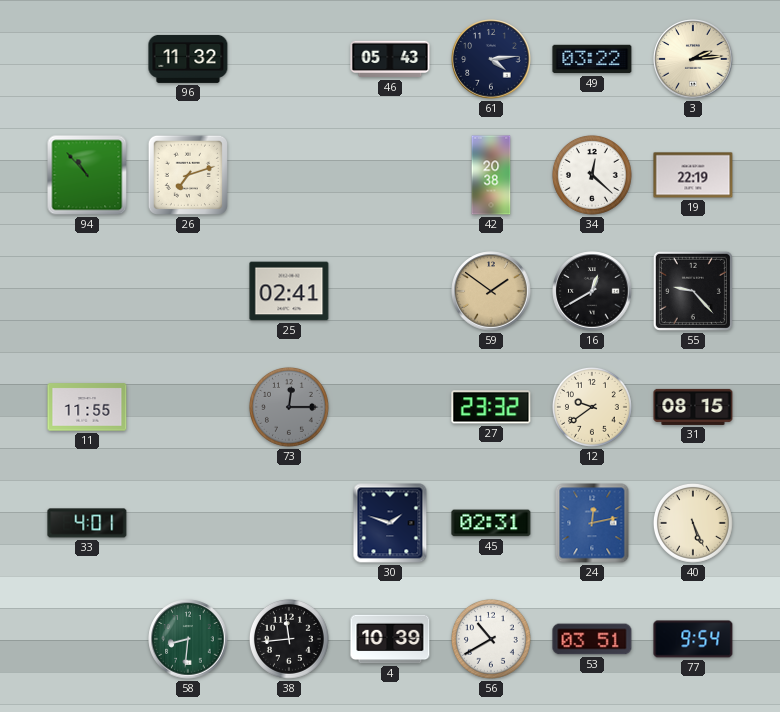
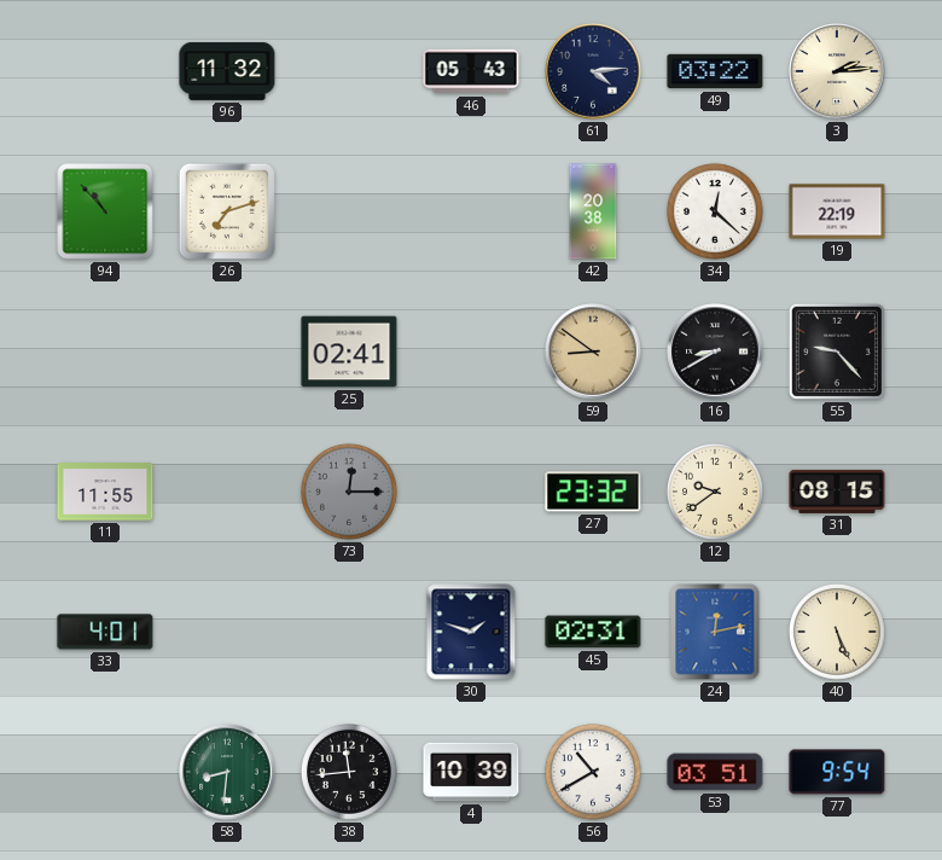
59: 1:51 -> 8:51 (593, 351)
16: 12:40 -> 8:40 (715, 351)
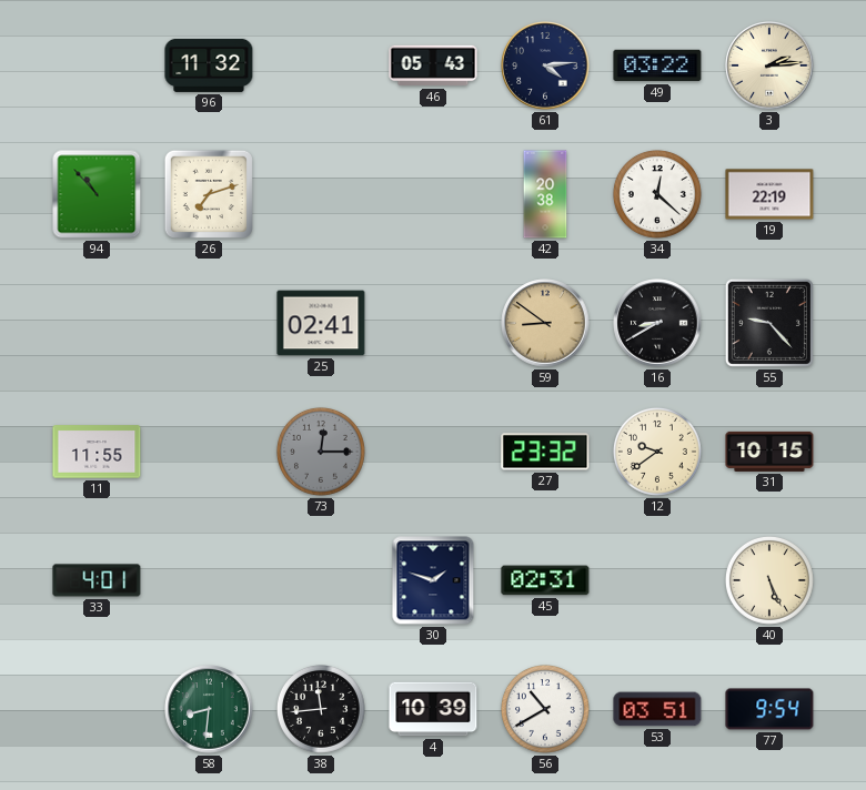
31: 08:15 -> 10:15 (769, 452)
24: 12:13 -> none (715, 632)
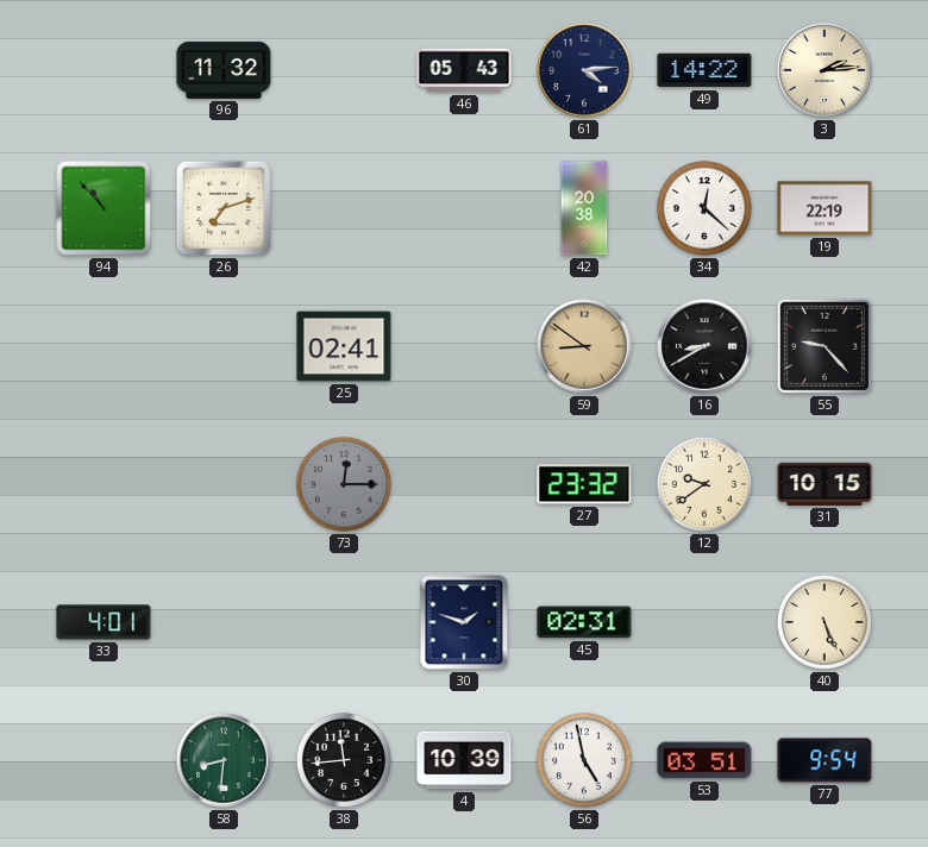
49: 03:22 -> 14:22 (704, 70)
11: 11:55 -> none (97, 452)
56: 10:40 -> 4:58 (584, 760)
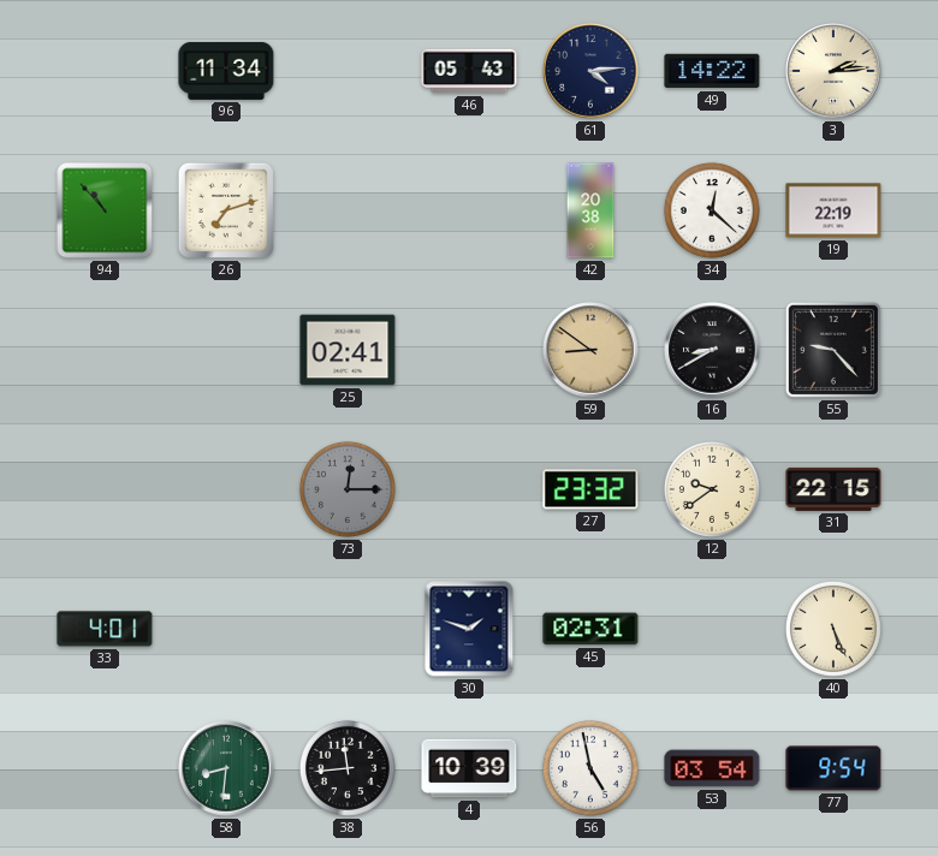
96: 11:32 -> 11:34 (226, 71)
31: 10:15 -> 22:15 (833, 489)
53: 03:51 -> 03:54 (712, 768)
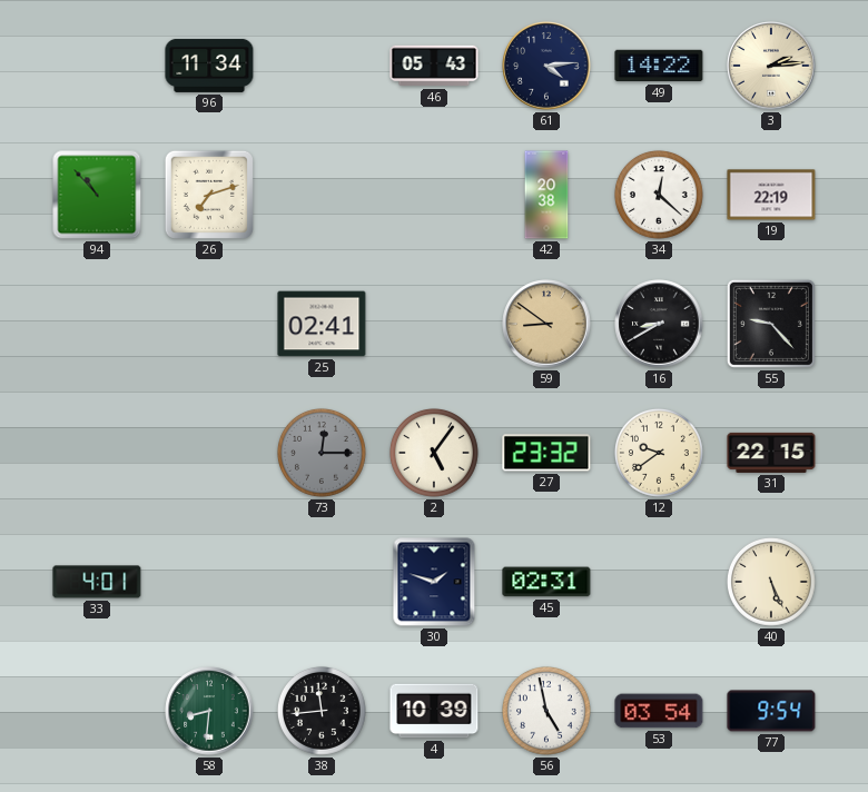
2: none -> 5:06 (434, 453)
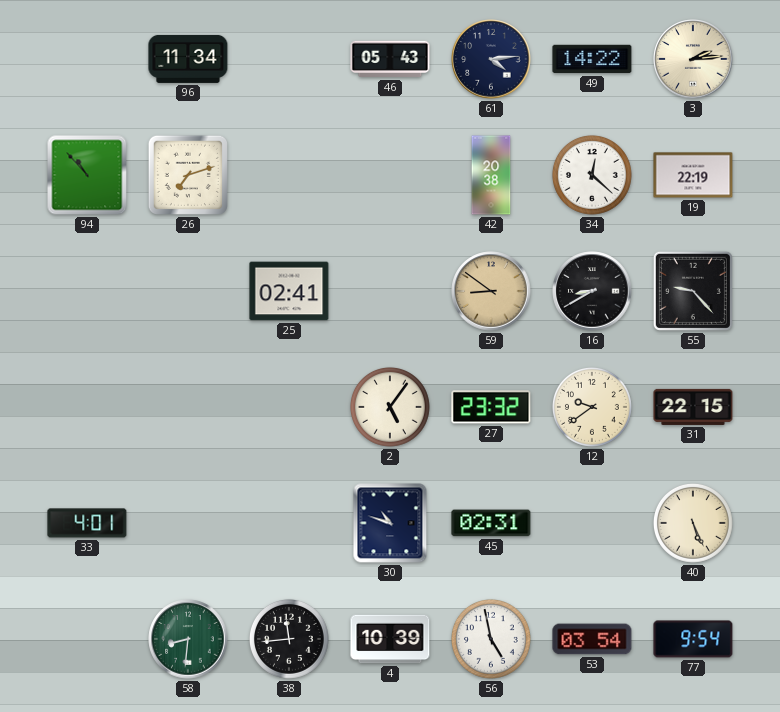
73: 12:15 -> none (322, 453)
30: 1:48 -> 10:48 (390, 523)
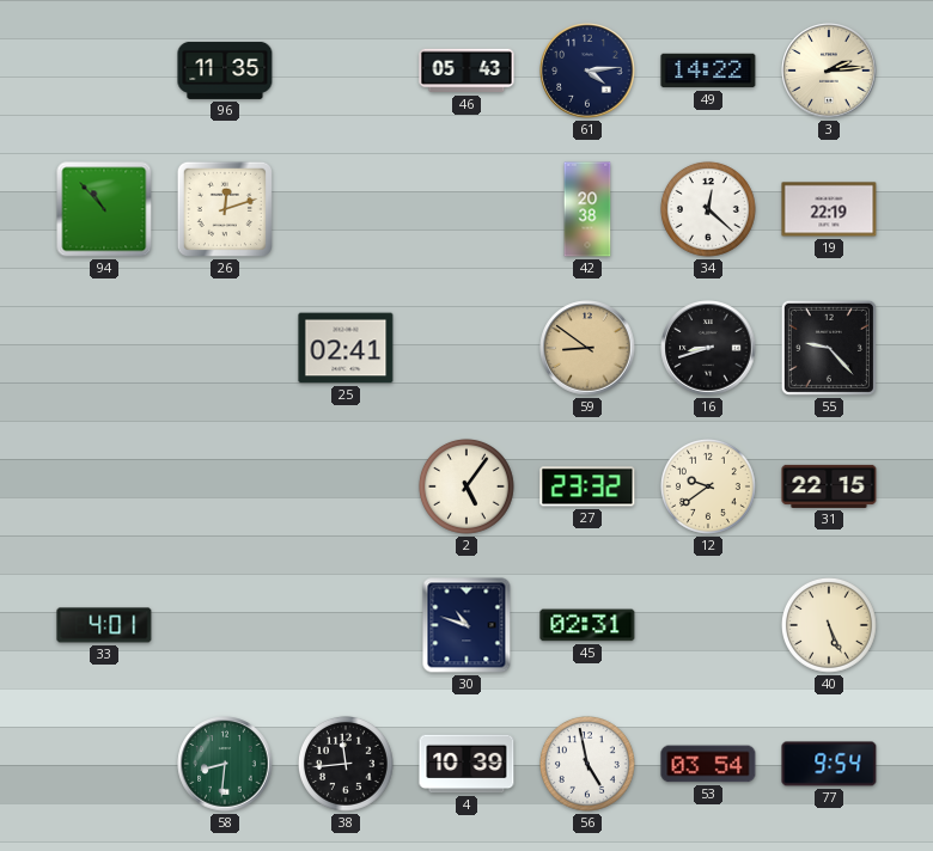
96: 11:34 -> 11:35 (225, 71)
26: 7:12 -> 12:12 (225, 209)
16: 8:40 -> 8:42 (708, 348)
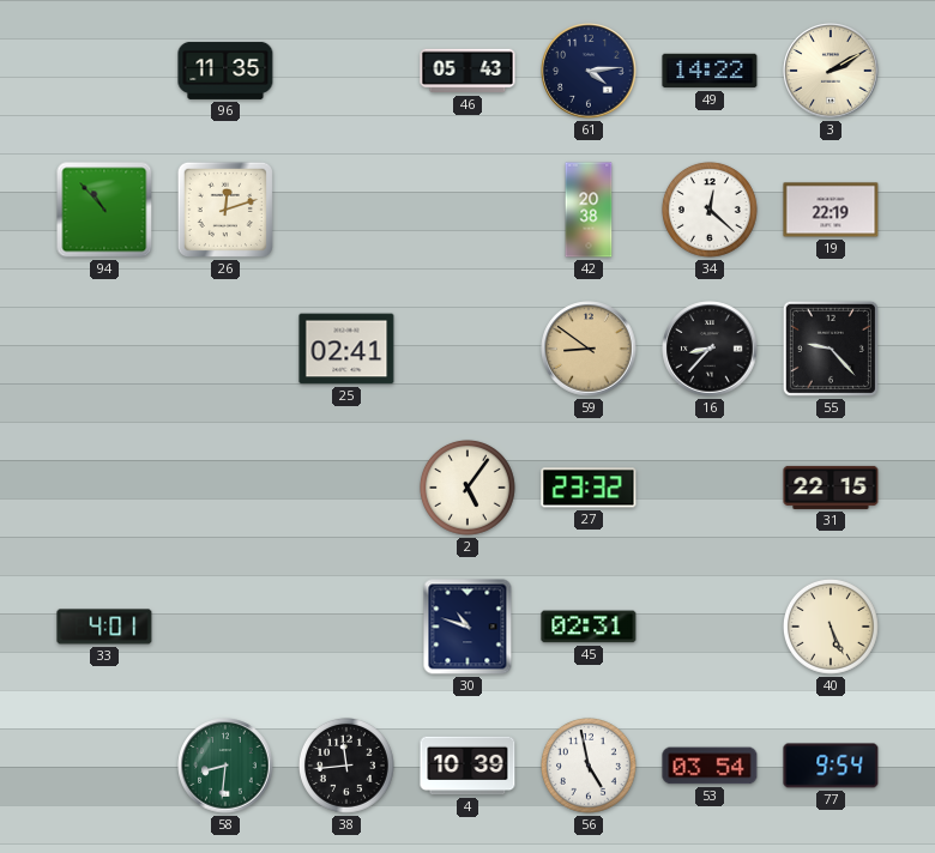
3: 2:14 -> 2:10 (831, 71)
16: 8:42 -> 8:37 (710, 349)
12: 9:39 -> none (708, 486)
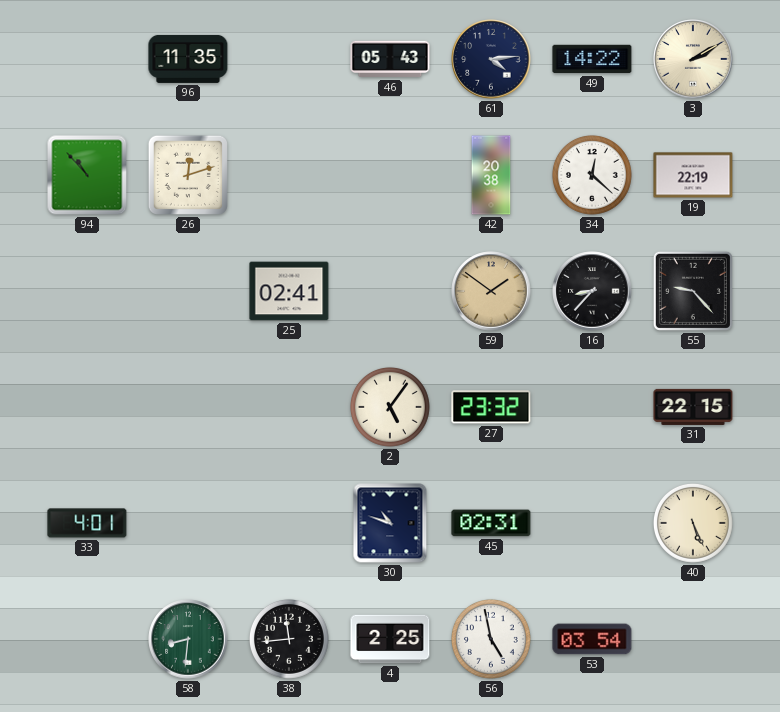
59: 8:51 -> 1:51 (491, 291)
4: 10:39 -> 2:25 (390, 639)
77: 9:54 -> none (831, 766)
